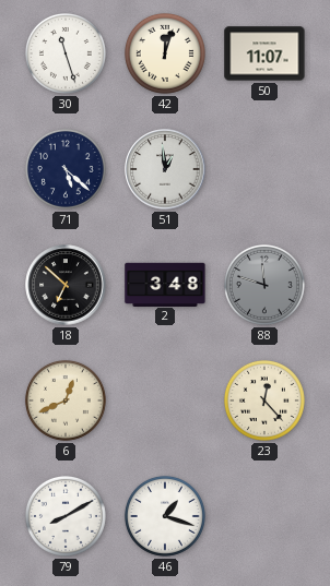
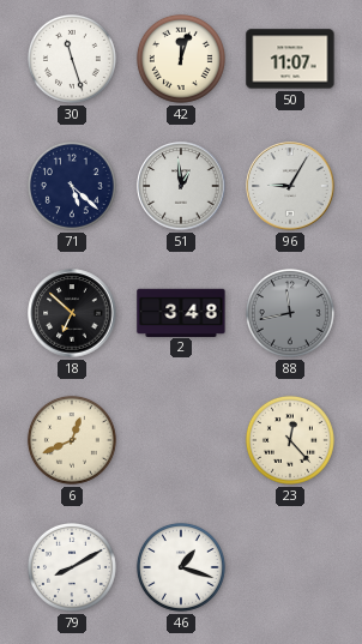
96: none -> 9:05 (290, 186)
88: 11:48 -> 11:43 (290, 313)
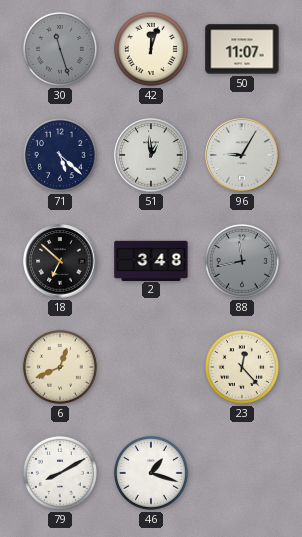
30 dial: white -> grey (60, 49)
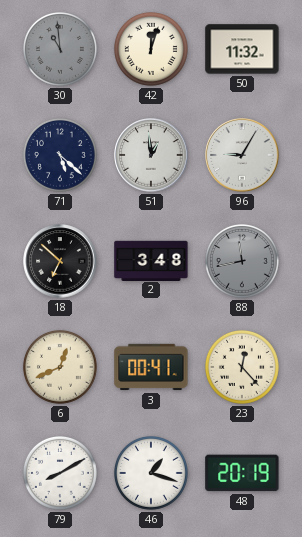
30: 11:27 -> 10:59 (60, 49)
50: 11:07 -> 11:32 (242, 49)
3: none -> 00:41 (151, 367)
48: none -> 20:19 (242, 473)
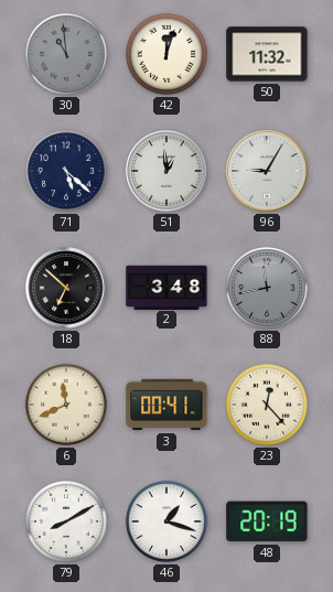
6: 12:41 -> 11:41 (66, 405)
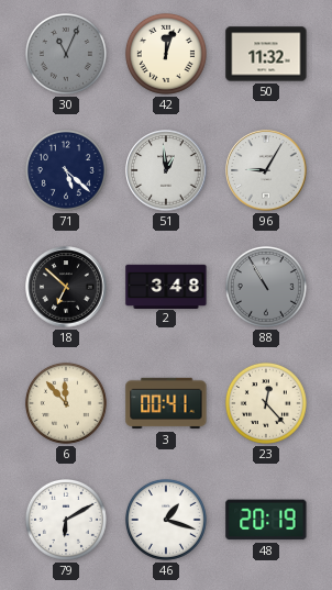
30: 10:59 -> 11:04 (66, 54)
88: 11:43 -> 10:55 (266, 287)
6: 11:41 -> 11:53 (66, 403)
79: 8:10 -> 6:10 (66, 520)
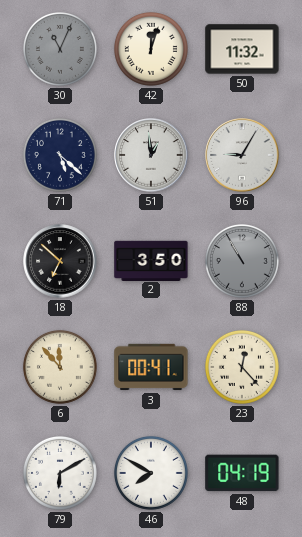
2: 3:48 -> 3:50 (151, 260)
46: 1:18 -> 7:50 (151, 473)
48: 20:19 -> 04:19 (242, 473)
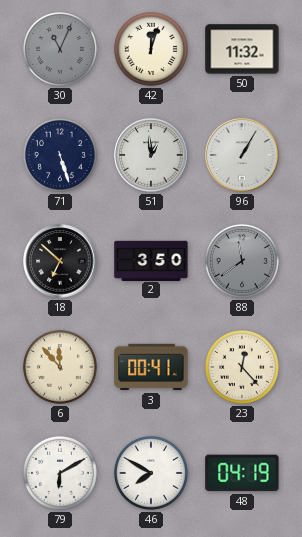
71: 5:22 -> 5:27 (60, 155)
96: 9:05 -> 1:05 (242, 155)
88: 10:55 -> 11:39 (242, 261)
